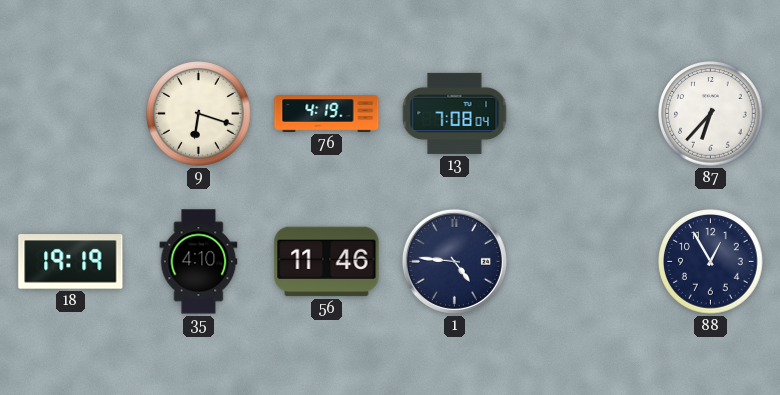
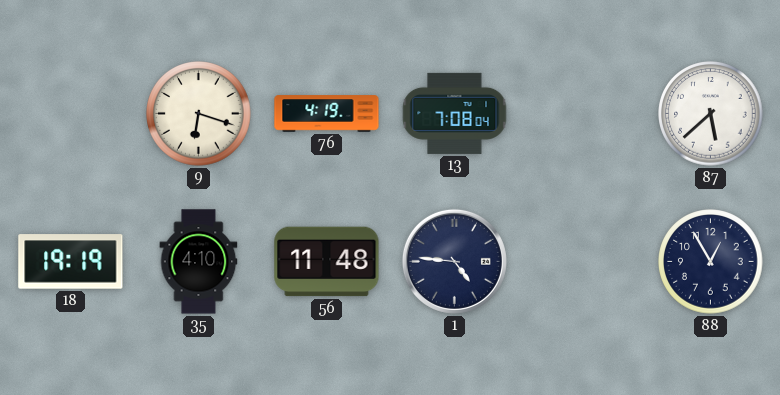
87: 6:37 -> 5:38 (711, 114)
56: 11:46 -> 11:48 (327, 262)
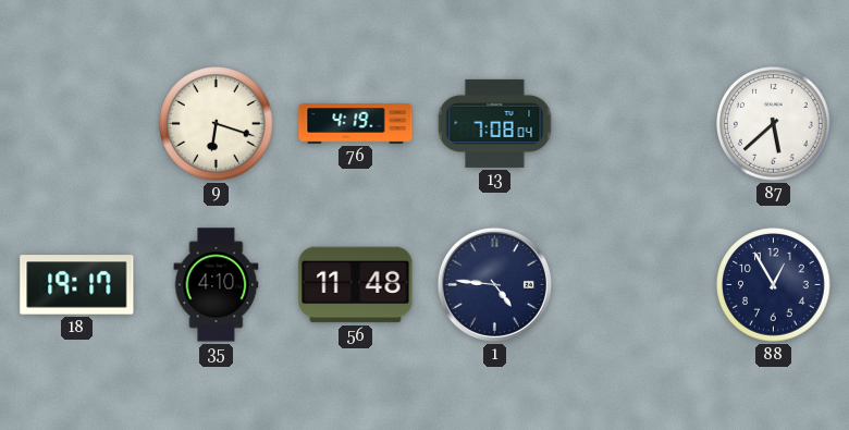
18: 19:19 -> 19:17 (77, 285)
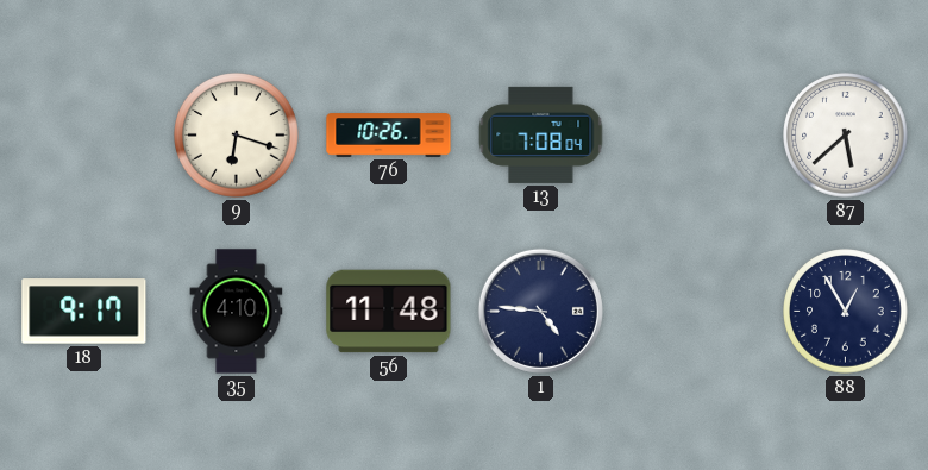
76: 4:19 -> 10:26 (389, 136)
18: 19:17 -> 9:17 (84, 312)
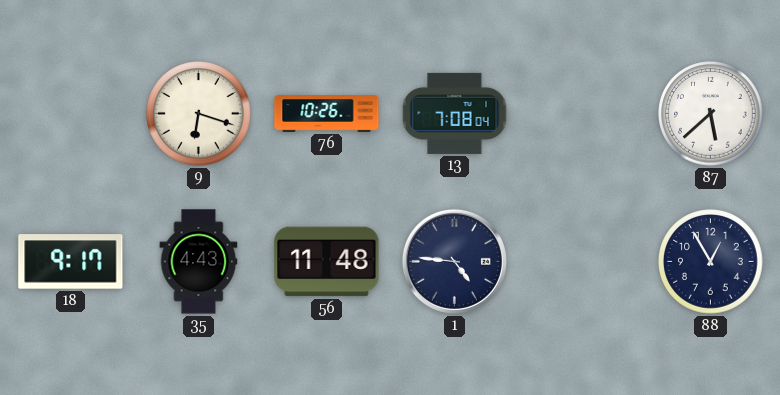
35: 4:10 -> 4:43 (199, 262)
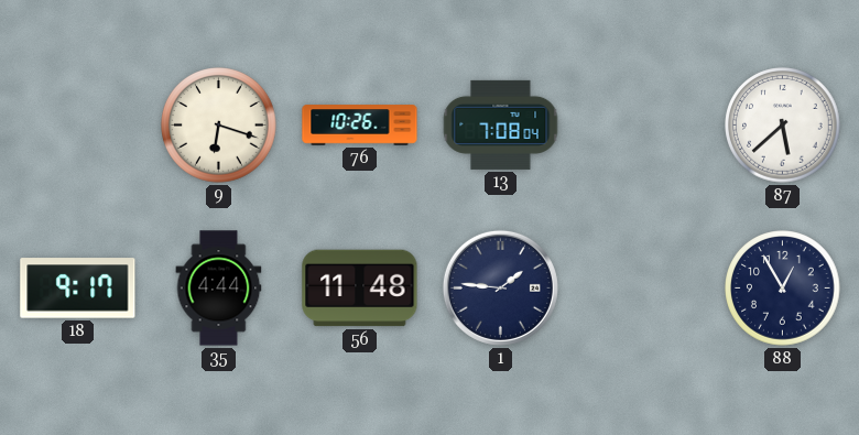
35: 4:43 -> 4:44 (219, 289)
1: 4:46 -> 1:46 (500, 287)
